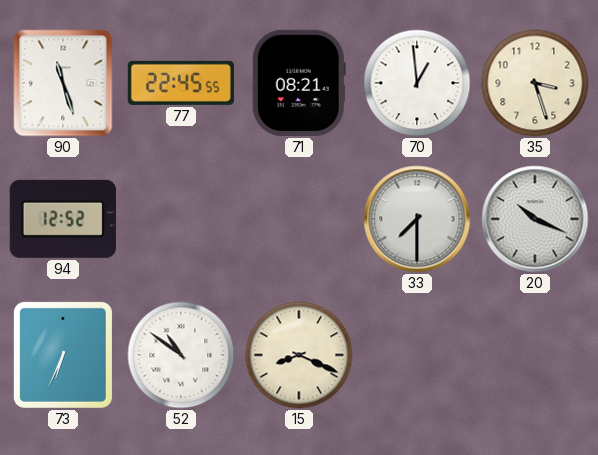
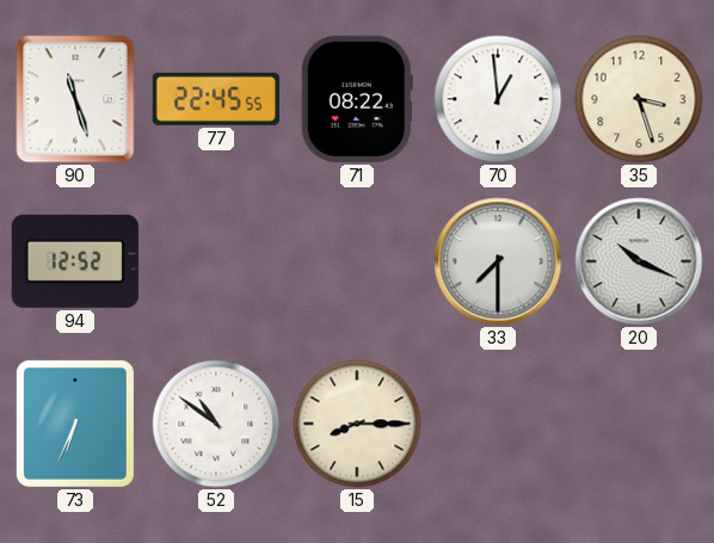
71: 08:21 -> 08:22 (357, 99)
15: 8:19 -> 8:15 (357, 424)
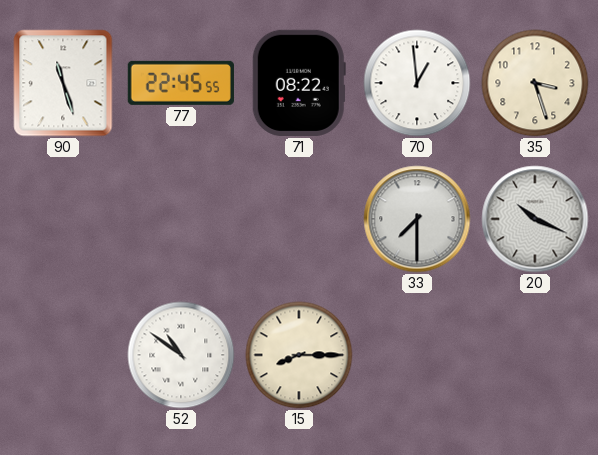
94: 12:52 -> none (75, 261)
73: 6:34 -> none (75, 424)
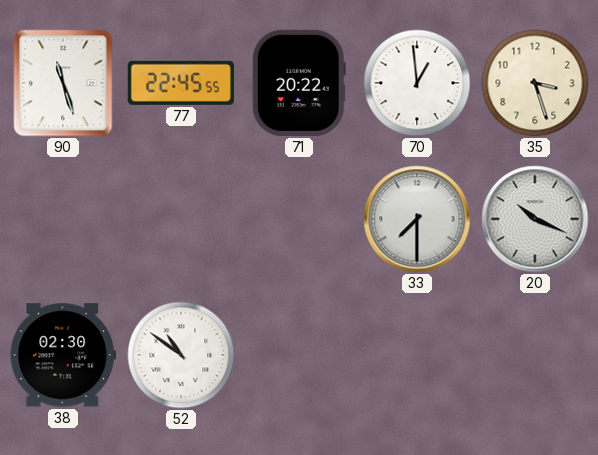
71: 08:22 -> 20:22 (299, 83)
38: none -> 02:30 (63, 355)
15: 8:15 -> none (299, 355)
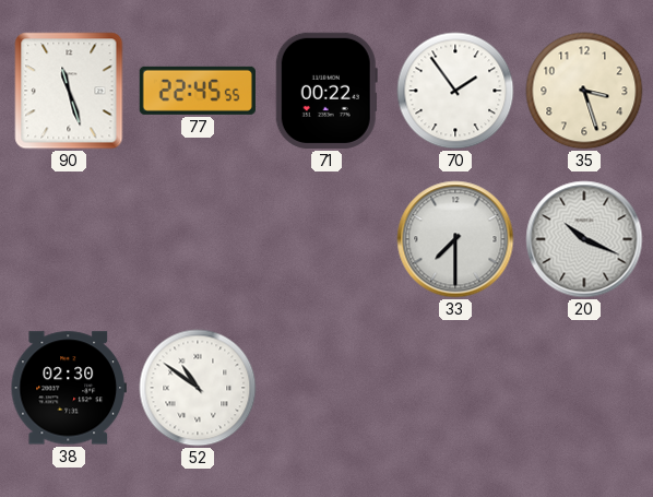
71: 20:22 -> 00:22 (326, 91)
70: 12:59 -> 1:54 (455, 91)
